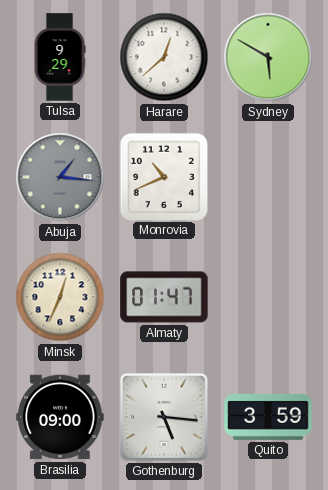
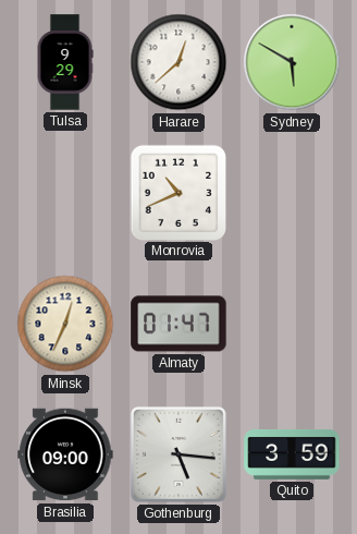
Abuja: 1:16 -> none (60, 177)
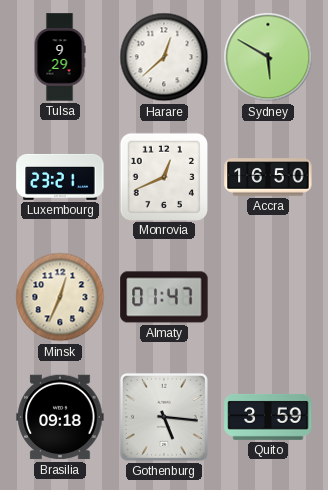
Luxembourg: none -> 23:21 (60, 177)
Monrovia: 10:41 -> 12:41 (163, 176)
Accra: none -> 16:50 (268, 177)
Brasilia: 09:00 -> 09:18 (60, 417)
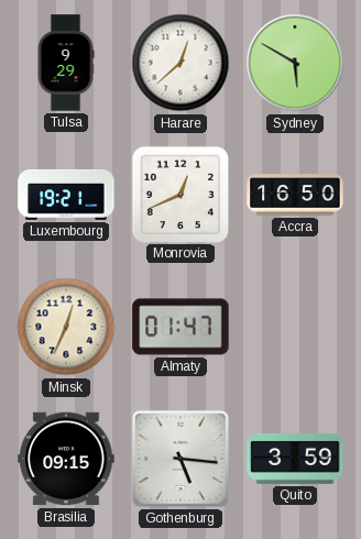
Luxembourg: 23:21 -> 19:21 (66, 195)
Brasilia: 09:18 -> 09:15 (66, 459)
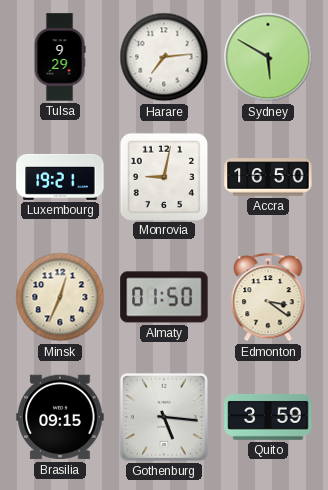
Harare: 12:38 -> 7:14 (164, 57)
Monrovia: 12:41 -> 9:02 (163, 176)
Almaty: 01:47 -> 01:50 (164, 297)
Edmonton: none -> 3:21 (268, 298)
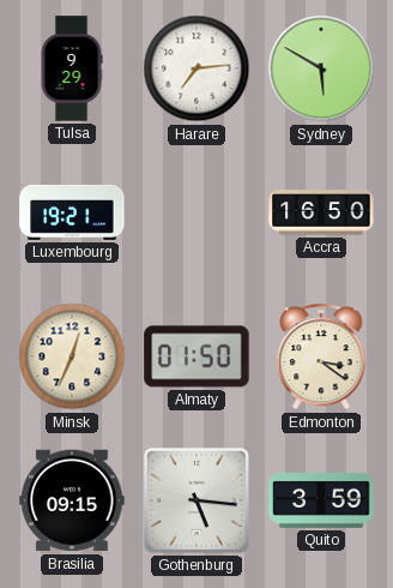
Monrovia: 9:02 -> none (163, 176)
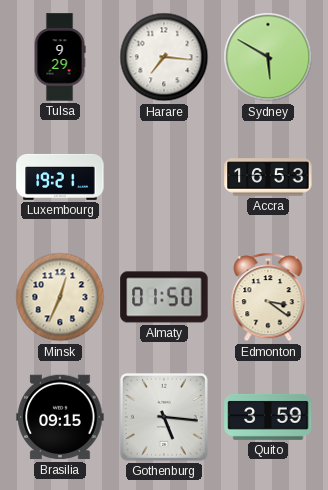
Harare: 7:14 -> 7:16 (164, 57)
Accra: 16:50 -> 16:53 (268, 177)
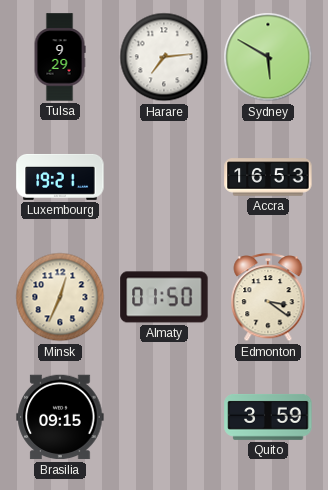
Harare: 7:16 -> 7:14 (164, 57)
Gothenburg: 5:16 -> none (164, 417)
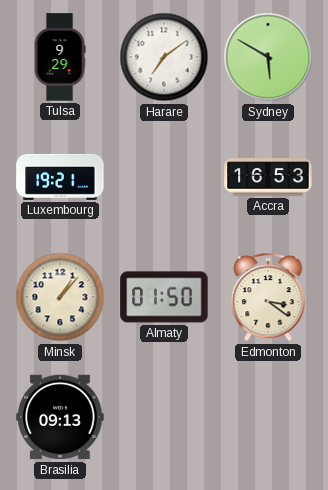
Harare: 7:14 -> 7:09 (164, 57)
Minsk: 12:34 -> 1:07 (60, 297)
Brasilia: 09:15 -> 09:13 (60, 417)
Quito: 3:59 -> none (268, 417)
